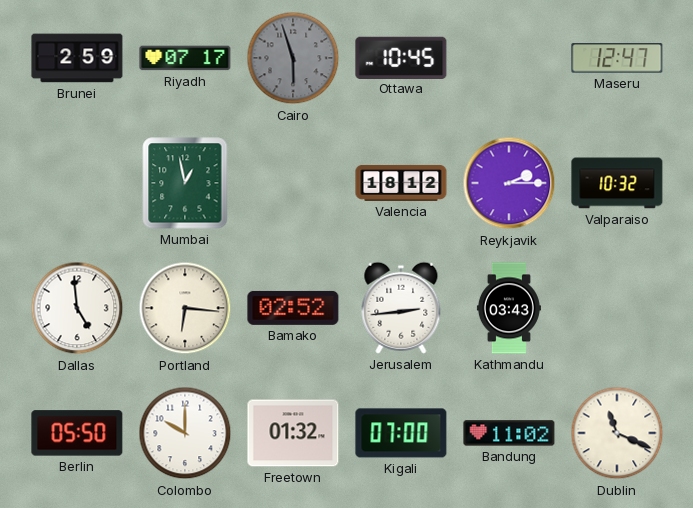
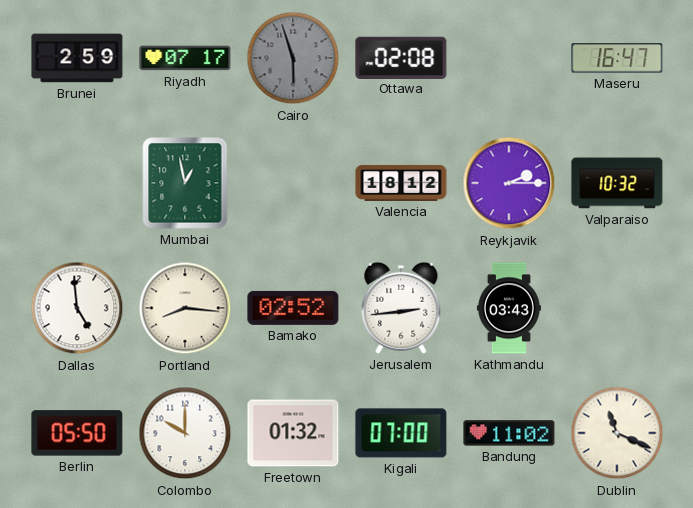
Ottawa: 10:45 -> 02:08 (401, 57)
Maseru: 12:47 -> 16:47 (617, 58)
Portland: 6:16 -> 8:16 (185, 308)
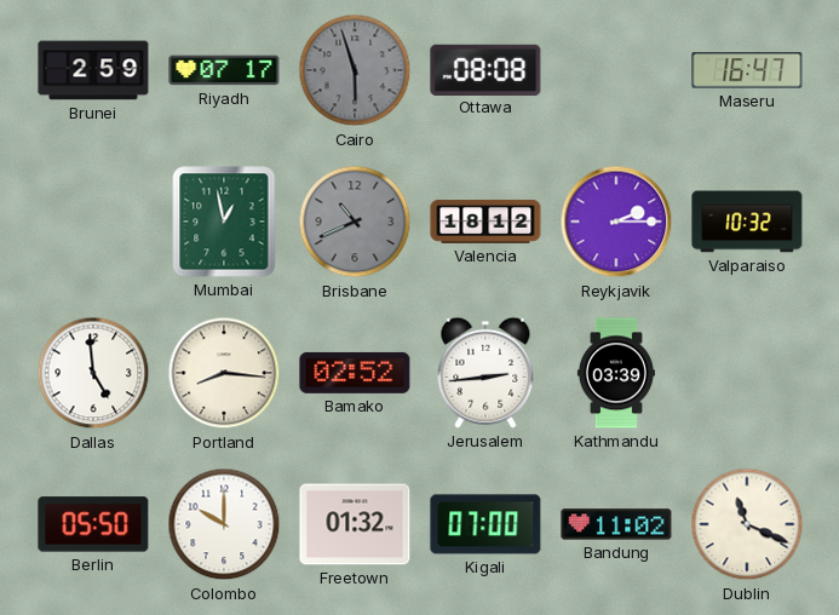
Ottawa: 02:08 -> 08:08 (485, 69)
Brisbane: none -> 10:41 (355, 222)
Kathmandu: 03:43 -> 03:39 (616, 373)
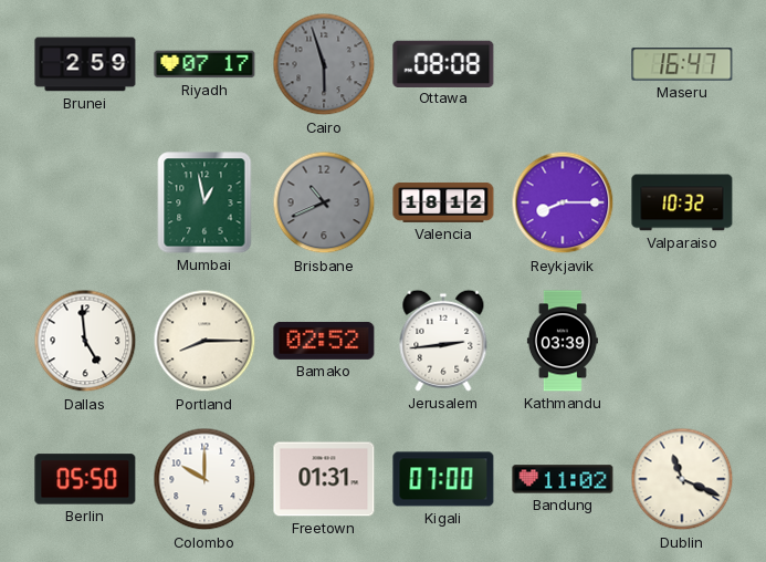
Reykjavik: 2:15 -> 8:15 (563, 202)
Portland: 8:16 -> 8:15 (204, 341)
Freetown: 01:32 -> 01:31 (324, 479)
